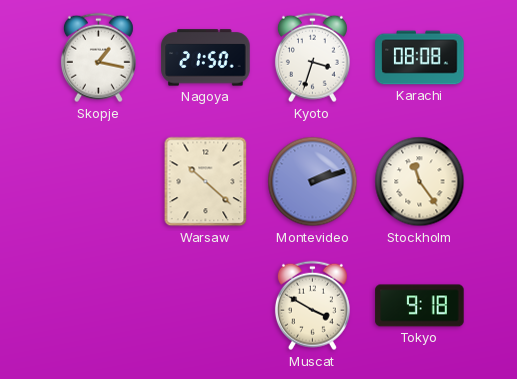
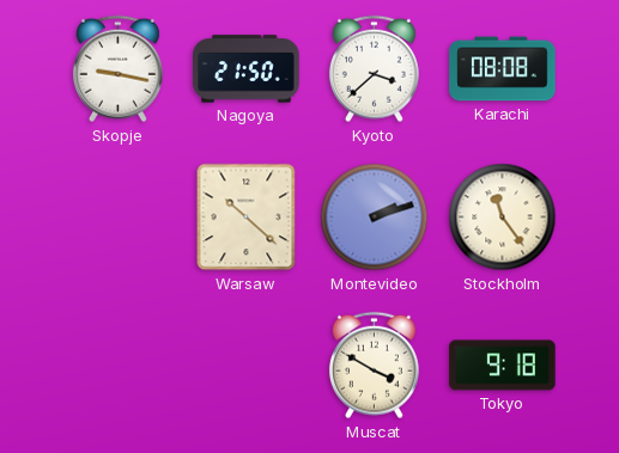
Skopje: 1:17 -> 9:17 (117, 69)
Kyoto: 3:33 -> 3:38 (374, 69)
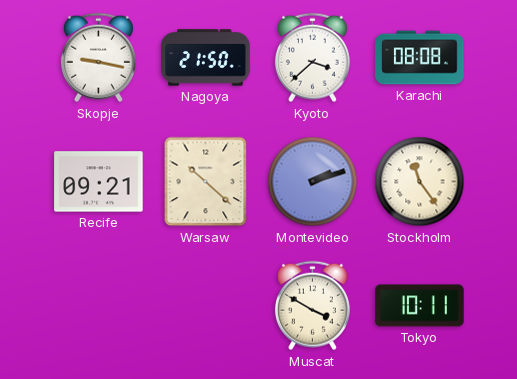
Recife: none -> 09:21 (99, 182)
Tokyo: 9:18 -> 10:11 (420, 306)
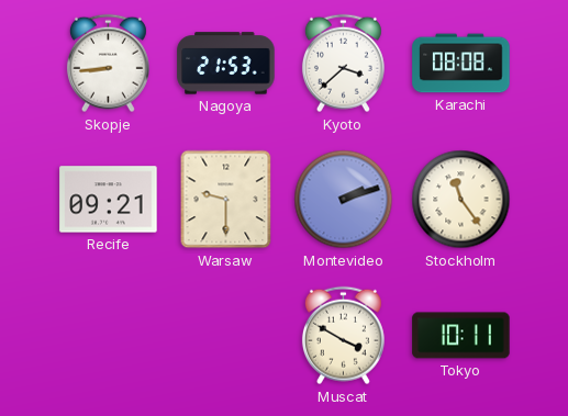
Skopje: 9:17 -> 8:44 (108, 64)
Nagoya: 21:50 -> 21:53 (226, 64)
Warsaw: 10:22 -> 9:30 (226, 200)
